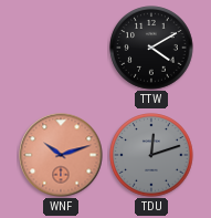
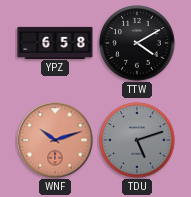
YPZ: none -> 6:58 (55, 42)
TDU: 12:12 -> 5:12 (137, 140)
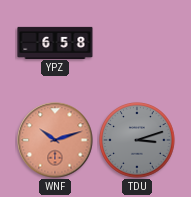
TTW: 4:10 -> none (137, 43)
TDU: 5:12 -> 3:12 (137, 140)
